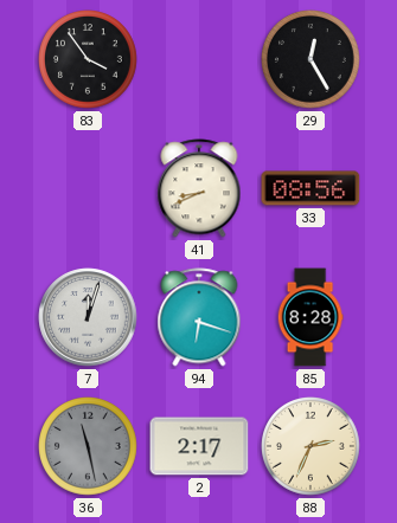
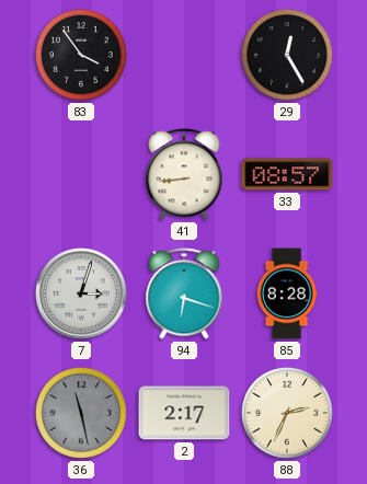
41: 8:41 -> 8:44 (184, 174)
33: 08:56 -> 08:57 (287, 174)
7: 12:03 -> 3:03 (81, 293)
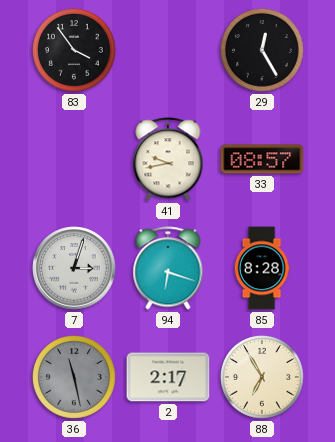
41: 8:44 -> 9:43 (168, 159)
88: 2:34 -> 6:55 (263, 378)
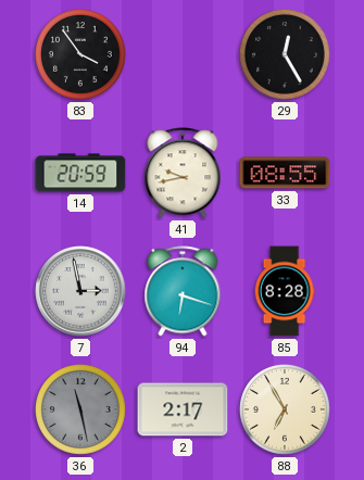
14: none -> 20:59 (80, 173)
33: 08:57 -> 08:55 (285, 173)
7: 3:03 -> 2:58 (80, 291)
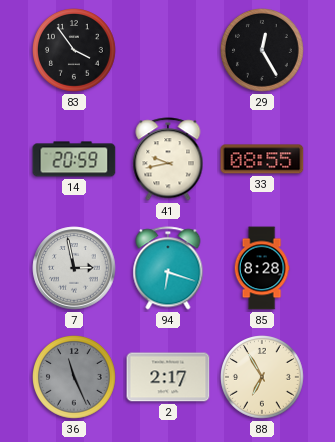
36: 11:28 -> 11:26 (75, 378)
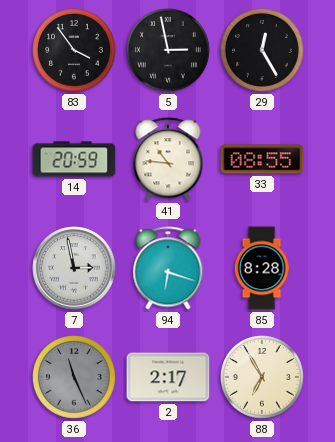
5: none -> 2:58 (169, 51)
41: 9:43 -> 10:46 (168, 159)
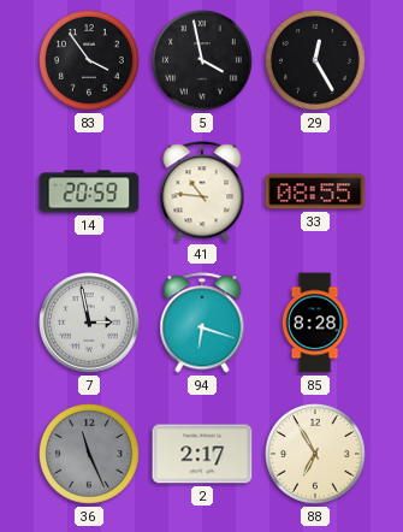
5: 2:58 -> 3:58 (203, 61)
